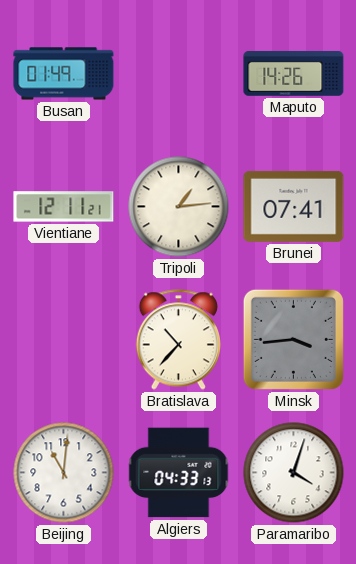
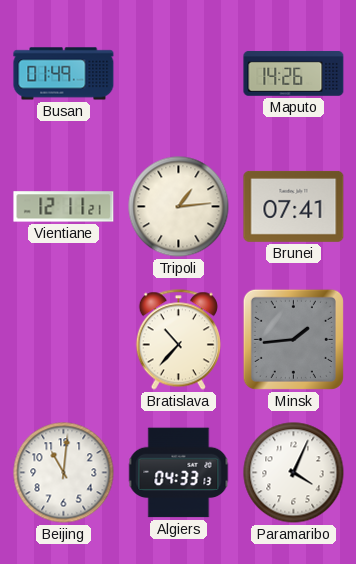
Minsk: 3:44 -> 1:44 (293, 339)
Paramaribo: 4:03 -> 4:04 (294, 473)
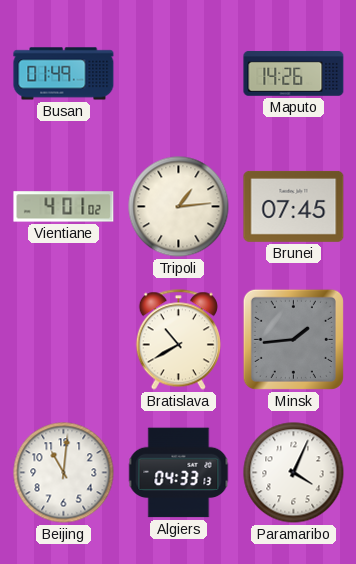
Vientiane: 12:11 -> 4:01 (64, 207)
Brunei: 07:41 -> 07:45 (294, 206)
Bratislava: 10:37 -> 10:40 (178, 340)
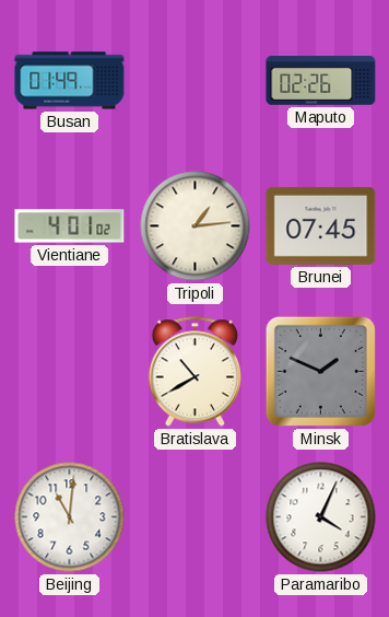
Maputo: 14:26 -> 02:26 (321, 80)
Minsk: 1:44 -> 1:49 (320, 371)
Algiers: 04:33 -> none (179, 473)
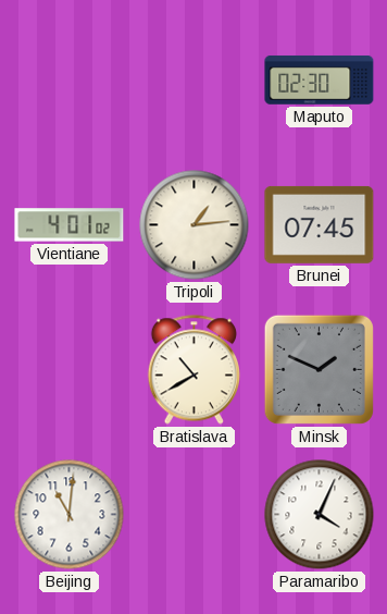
Busan: 01:49 -> none (70, 81)
Maputo: 02:26 -> 02:30 (320, 79)
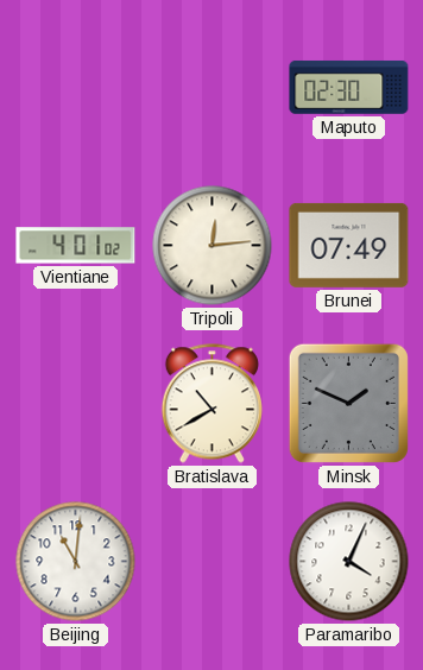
Tripoli: 1:14 -> 12:14 (213, 246)
Brunei: 07:45 -> 07:49 (349, 245)
